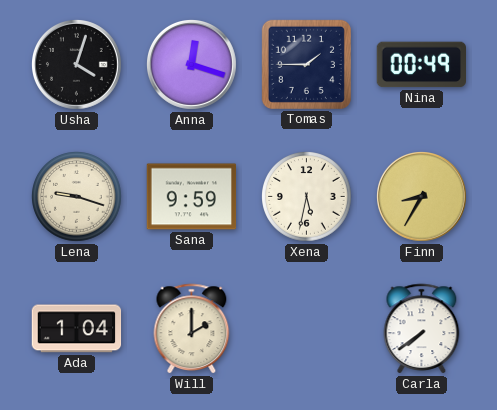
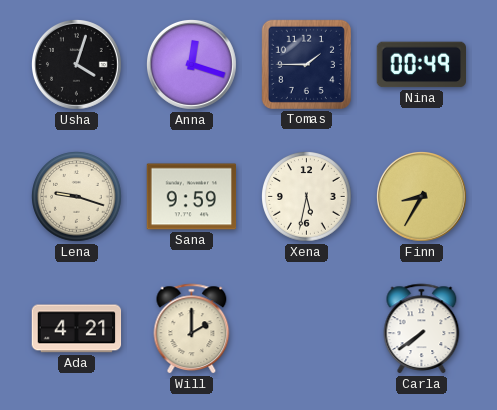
Ada: 1:04 -> 4:21 (77, 329)
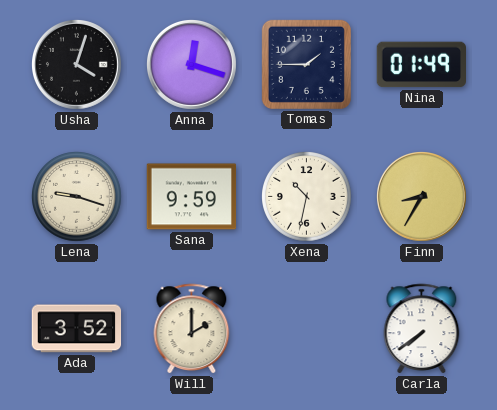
Nina: 00:49 -> 01:49 (421, 65)
Xena: 5:32 -> 10:32 (307, 197)
Ada: 4:21 -> 3:52 (77, 329)
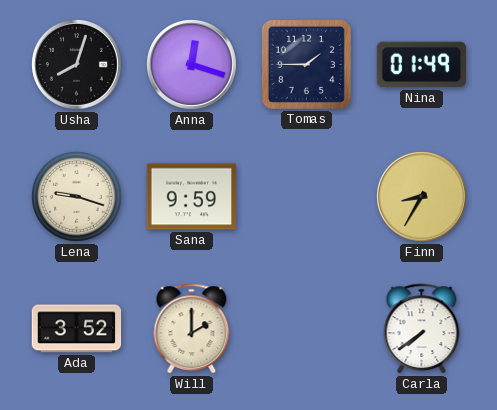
Usha: 4:03 -> 8:03 (77, 65)
Xena: 10:32 -> none (307, 197)
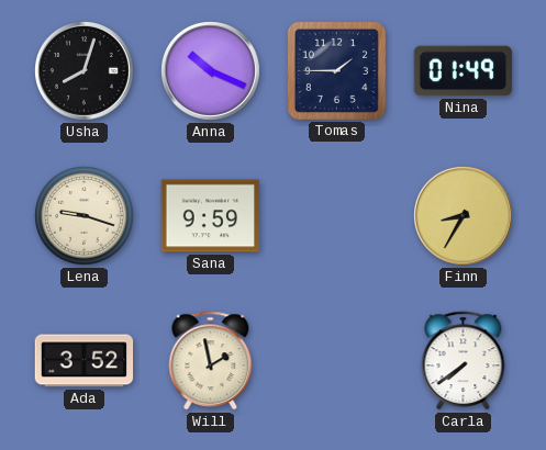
Anna: 12:18 -> 10:19 (211, 71)
Will: 2:00 -> 1:58 (211, 361)
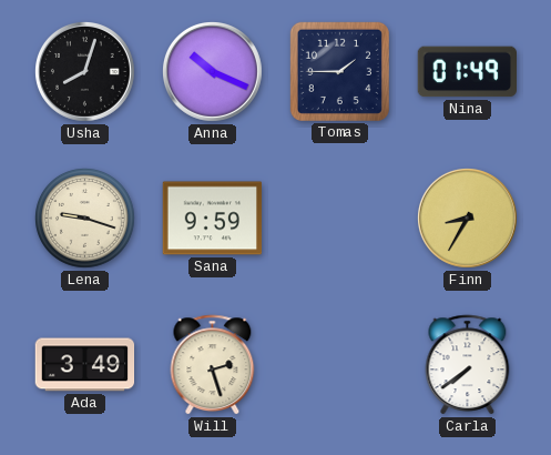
Ada: 3:52 -> 3:49 (85, 365)
Will: 1:58 -> 2:27 (213, 365)
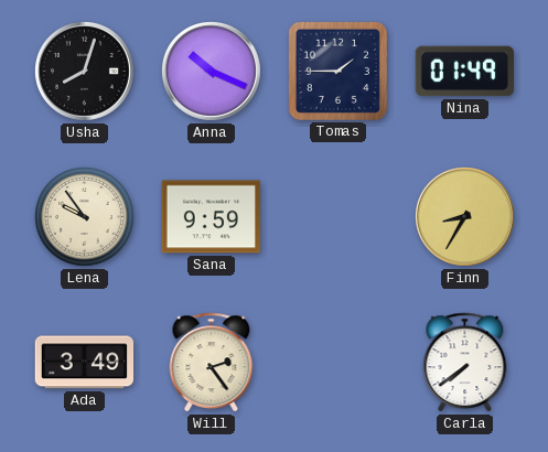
Lena: 9:18 -> 9:54 (85, 217)
Will: 2:27 -> 2:24 (212, 363)
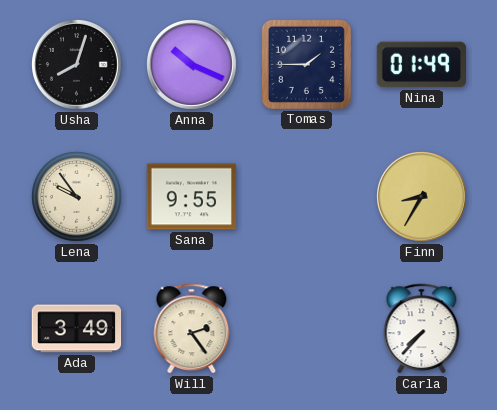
Sana: 9:59 -> 9:55 (192, 197)
Carla: 7:39 -> 7:37 (422, 329)
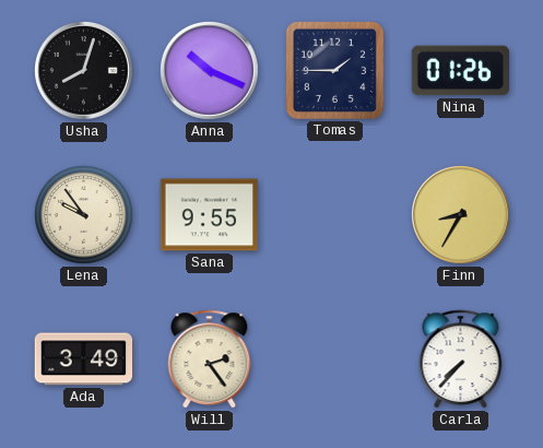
Nina: 01:49 -> 01:26 (460, 71)
